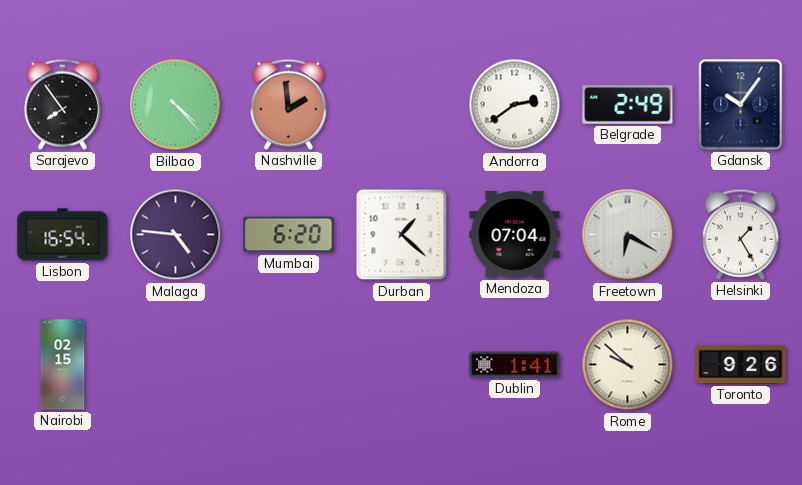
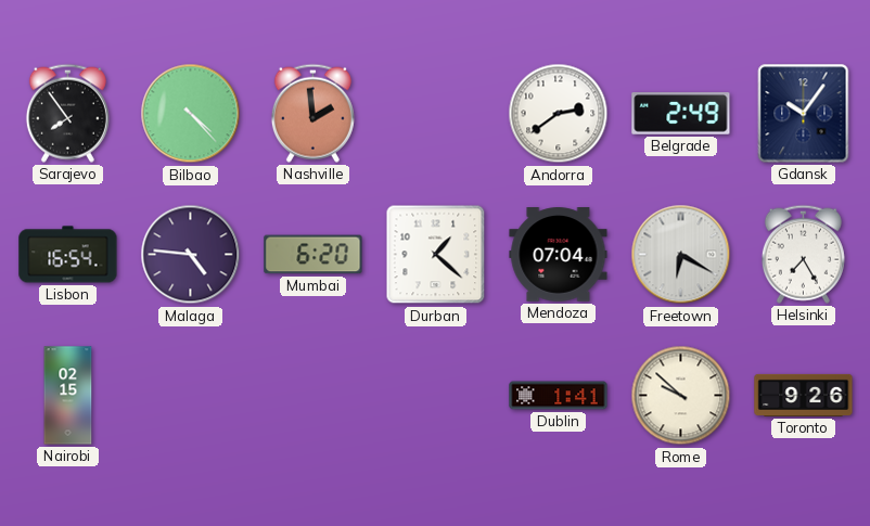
Helsinki: 1:25 -> 7:25 (803, 254)
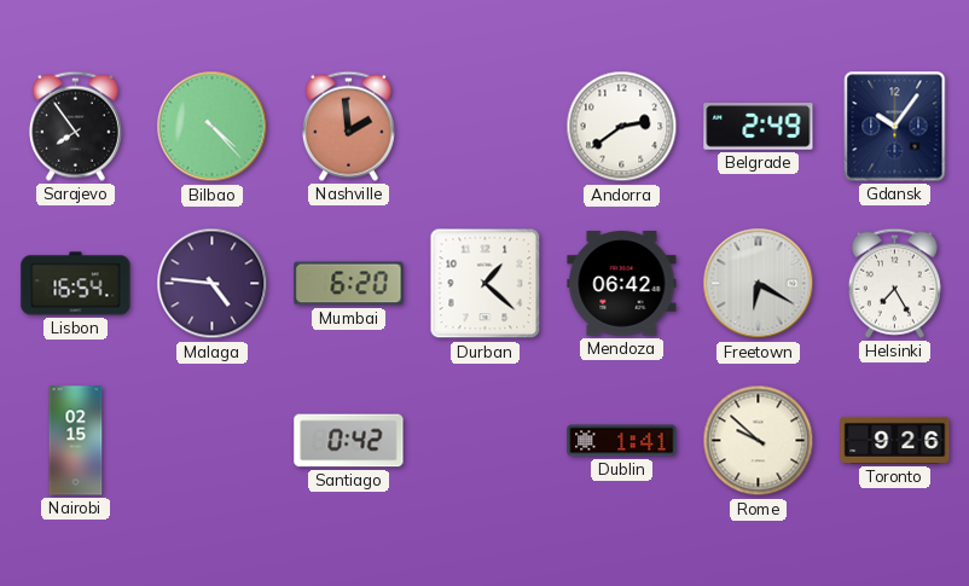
Mendoza: 07:04 -> 06:42 (622, 284)
Santiago: none -> 0:42 (349, 441)
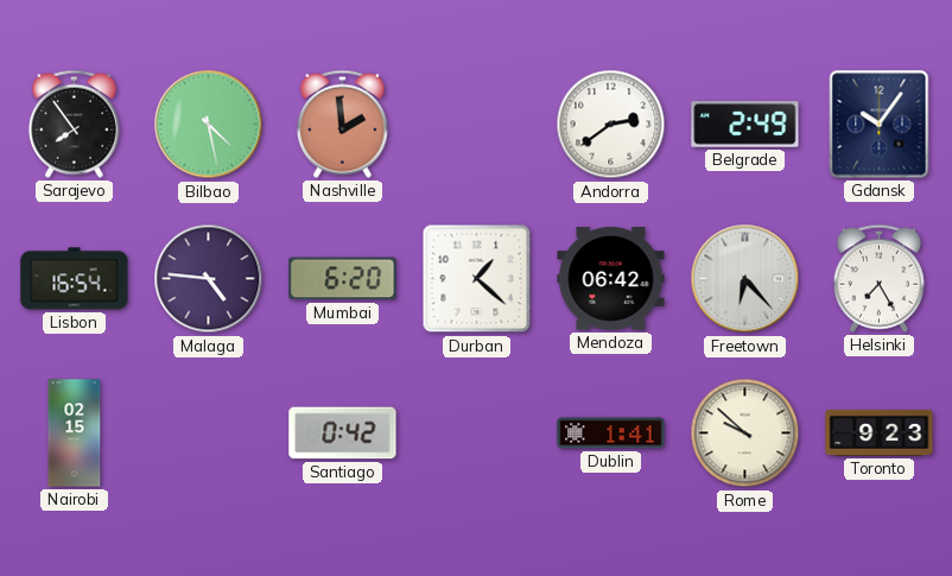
Bilbao: 4:23 -> 4:28 (209, 125)
Freetown: 6:20 -> 6:23 (745, 279)
Toronto: 9:26 -> 9:23 (880, 432)
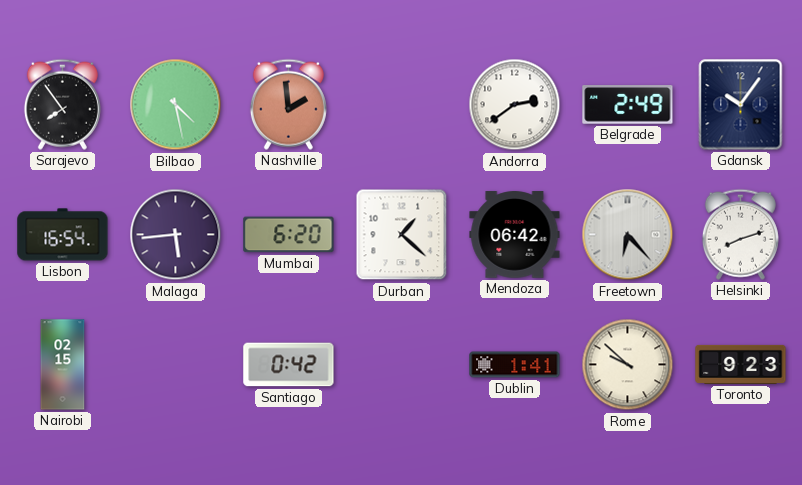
Malaga: 4:46 -> 5:44 (176, 235)
Helsinki: 7:25 -> 8:12 (740, 234)
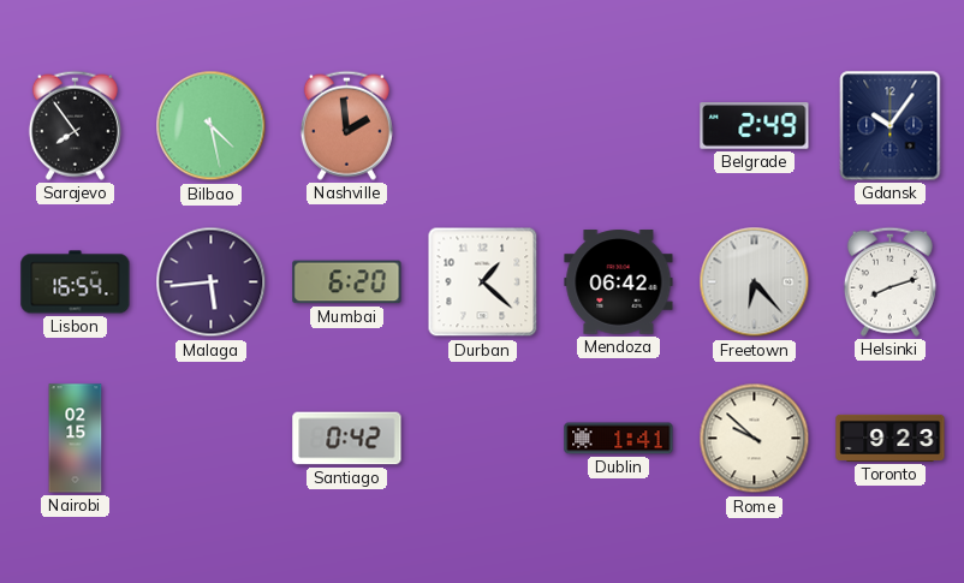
Andorra: 2:39 -> none (515, 105)
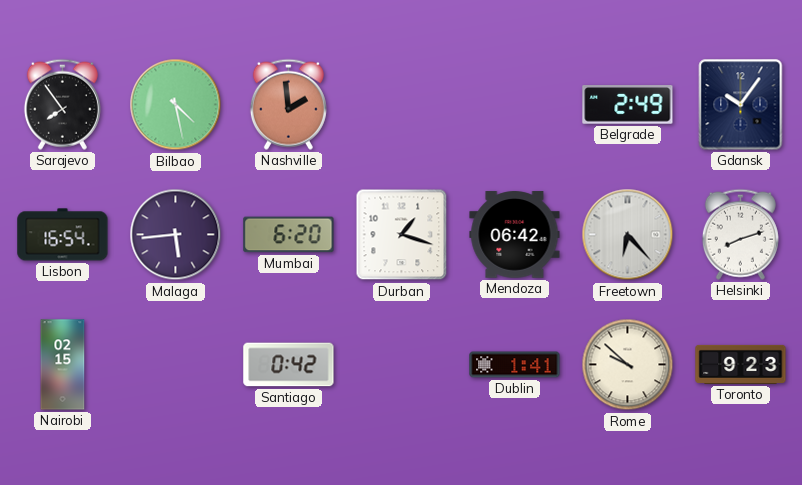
Durban: 1:22 -> 1:18 (402, 235)
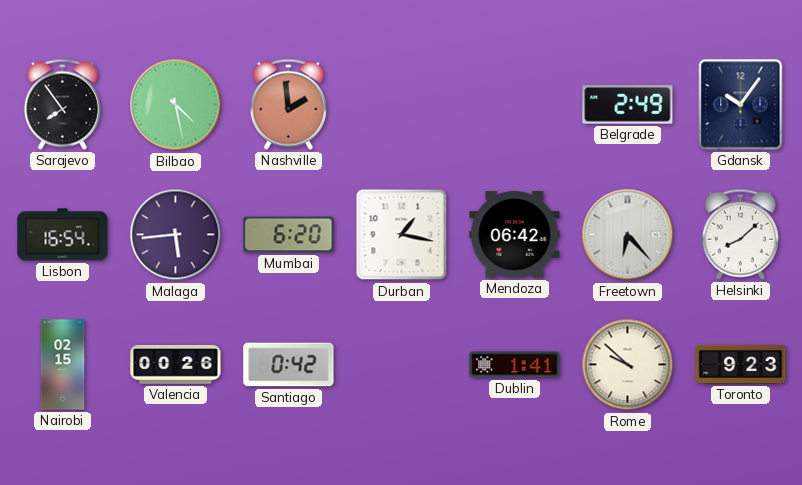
Durban: 1:18 -> 1:17 (402, 235)
Helsinki: 8:12 -> 8:08 (740, 234)
Valencia: none -> 00:26 (176, 365)
